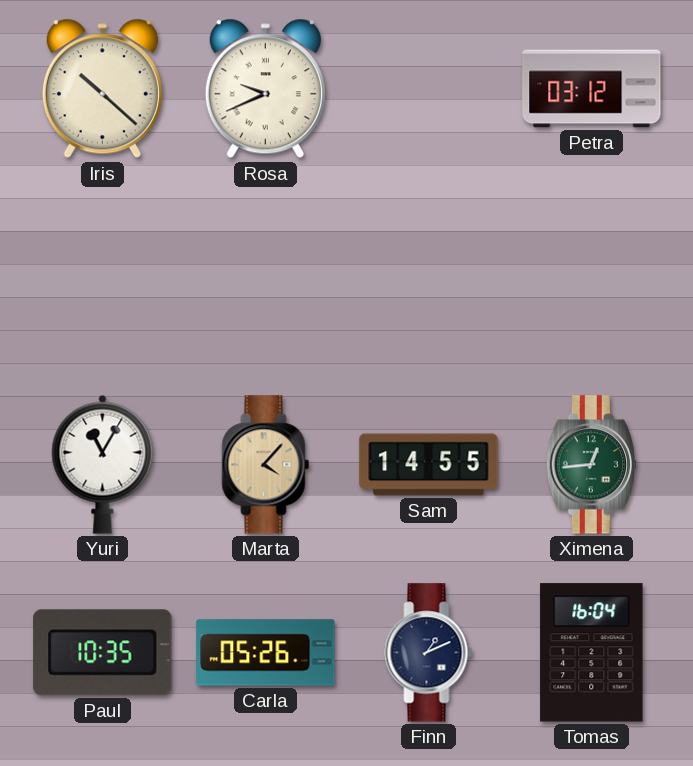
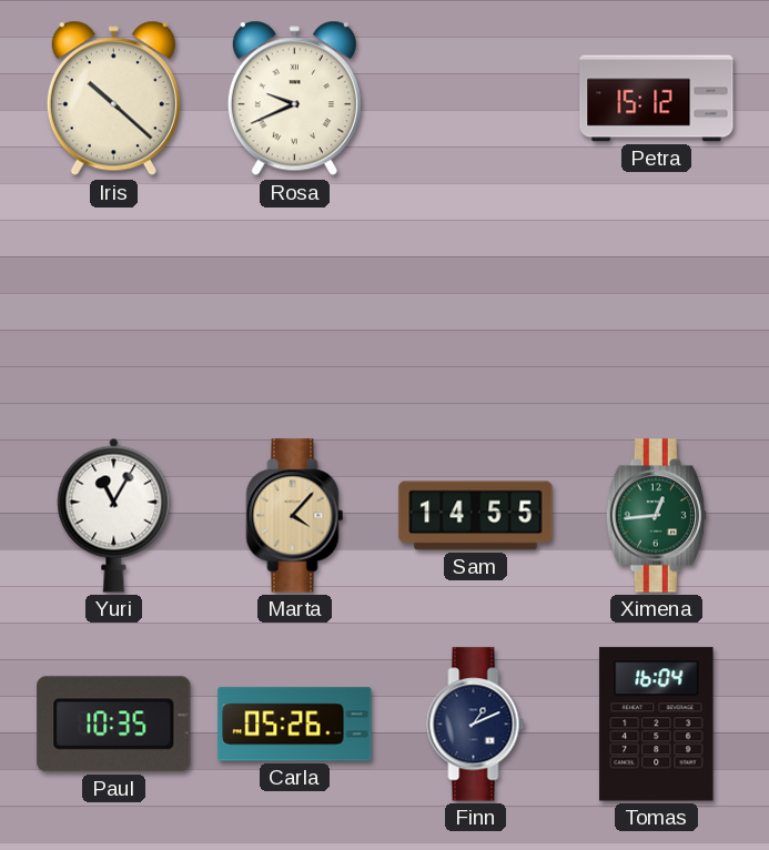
Petra: 03:12 -> 15:12 (657, 99)
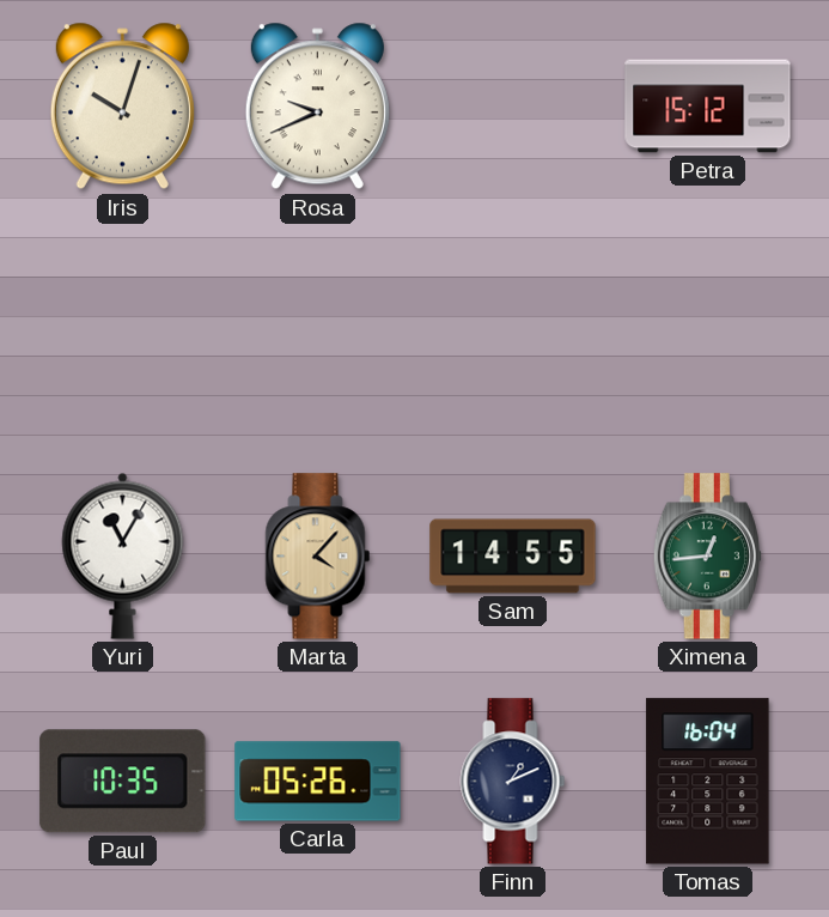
Iris: 10:22 -> 10:03 (122, 107)
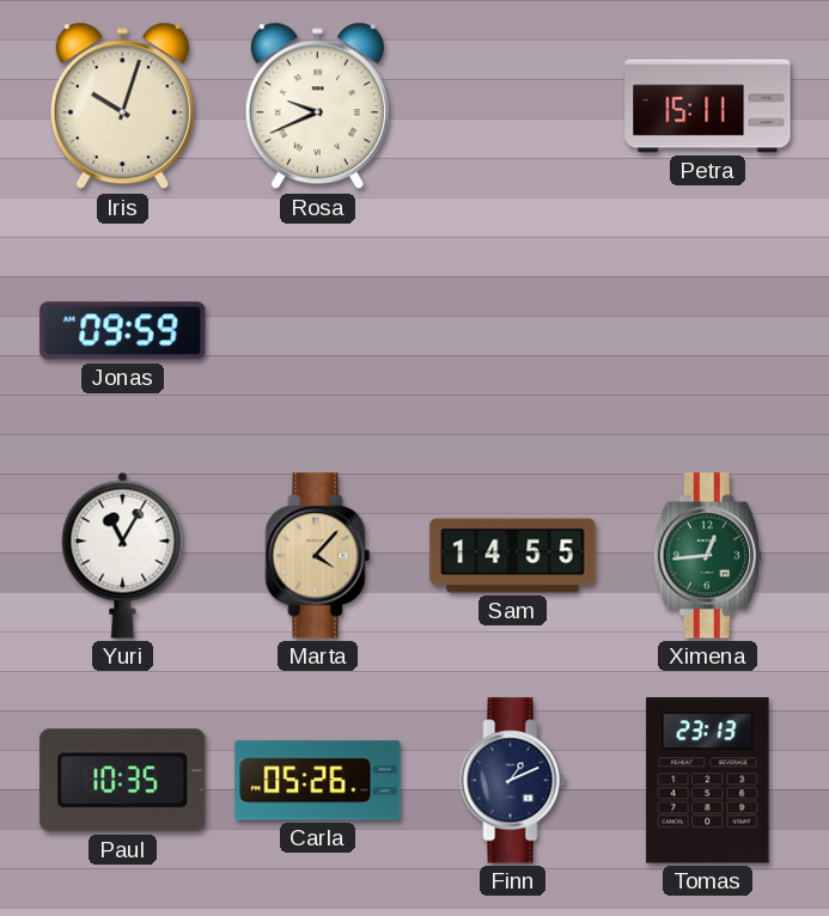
Petra: 15:12 -> 15:11 (708, 106)
Jonas: none -> 09:59 (123, 331)
Tomas: 16:04 -> 23:13 (708, 781)
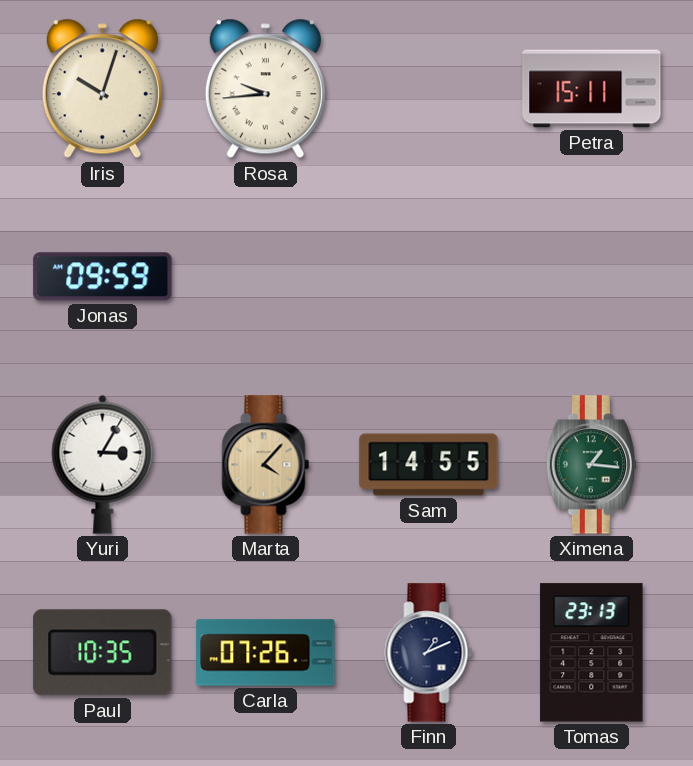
Rosa: 9:41 -> 9:44 (265, 89)
Yuri: 11:05 -> 3:05 (103, 464)
Ximena: 12:44 -> 1:16 (591, 465)
Carla: 05:26 -> 07:26 (266, 653)
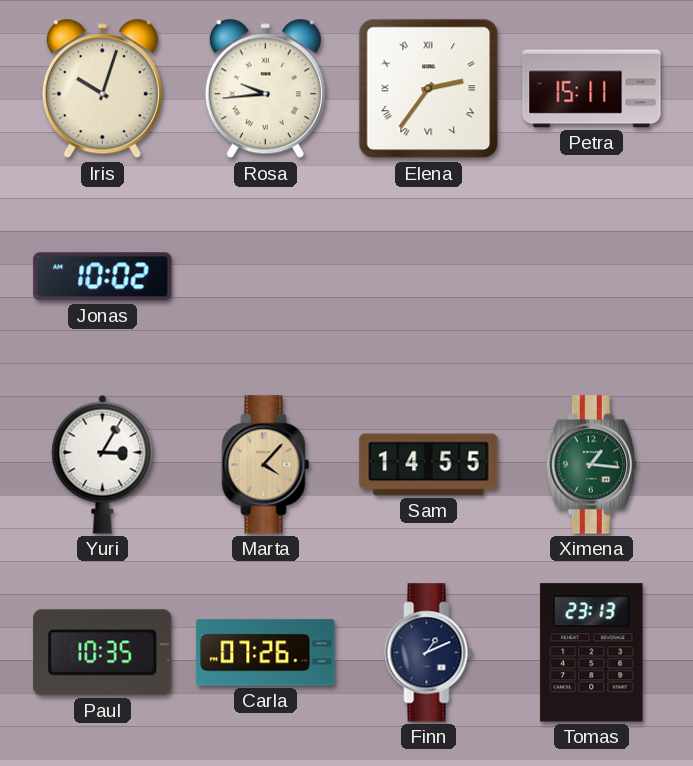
Elena: none -> 2:36 (429, 89)
Jonas: 09:59 -> 10:02 (103, 277)
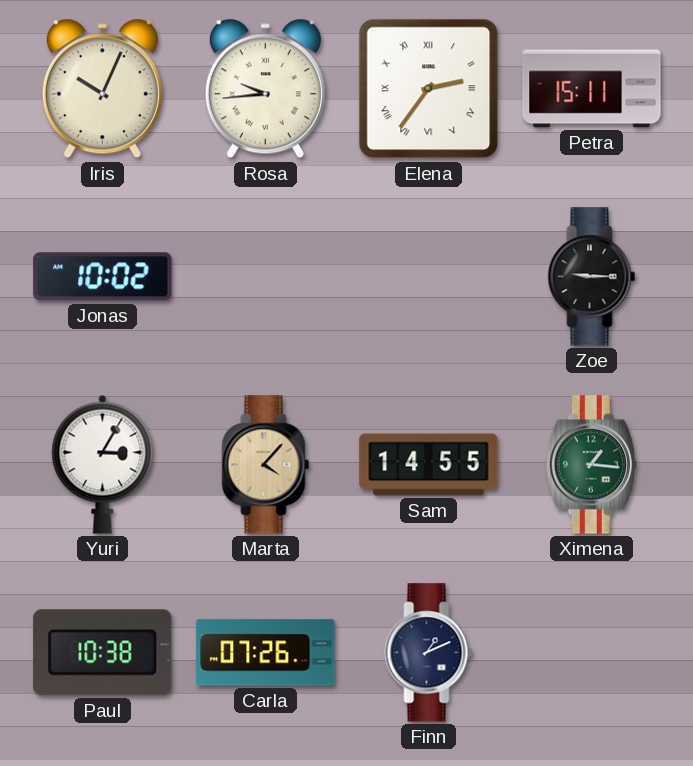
Iris: 10:03 -> 10:04 (102, 89)
Zoe: none -> 9:15 (592, 277)
Paul: 10:35 -> 10:38 (103, 653)
Tomas: 23:13 -> none (592, 653)
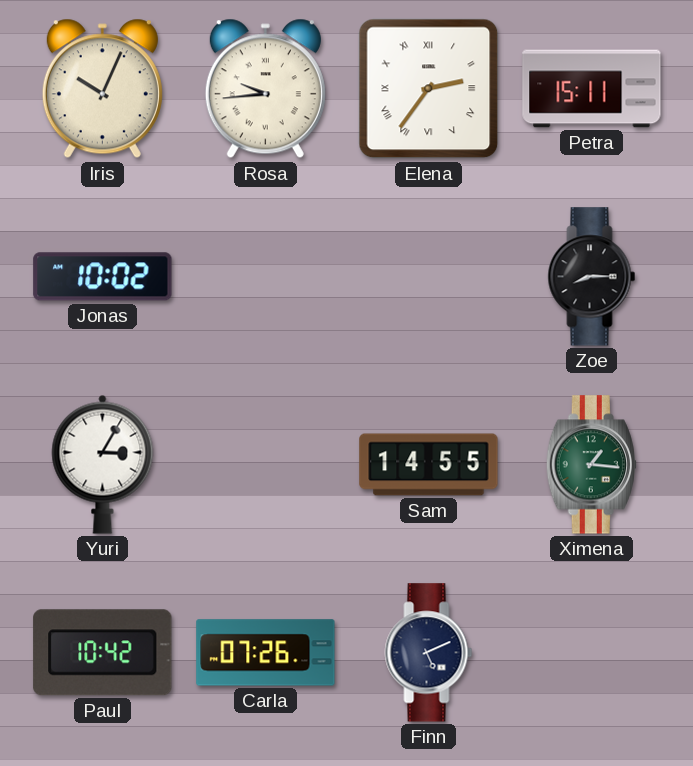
Zoe: 9:15 -> 8:15 (592, 277)
Marta: 4:07 -> none (266, 465)
Paul: 10:38 -> 10:42 (103, 653)
Finn: 1:11 -> 5:11 (429, 653)
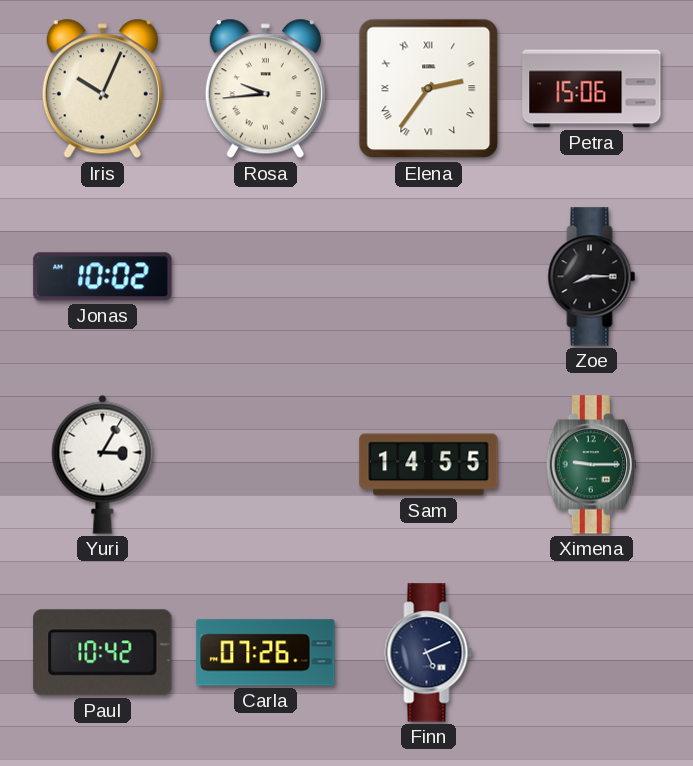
Petra: 15:11 -> 15:06 (592, 89)
Ximena: 1:16 -> 9:15 (591, 465)
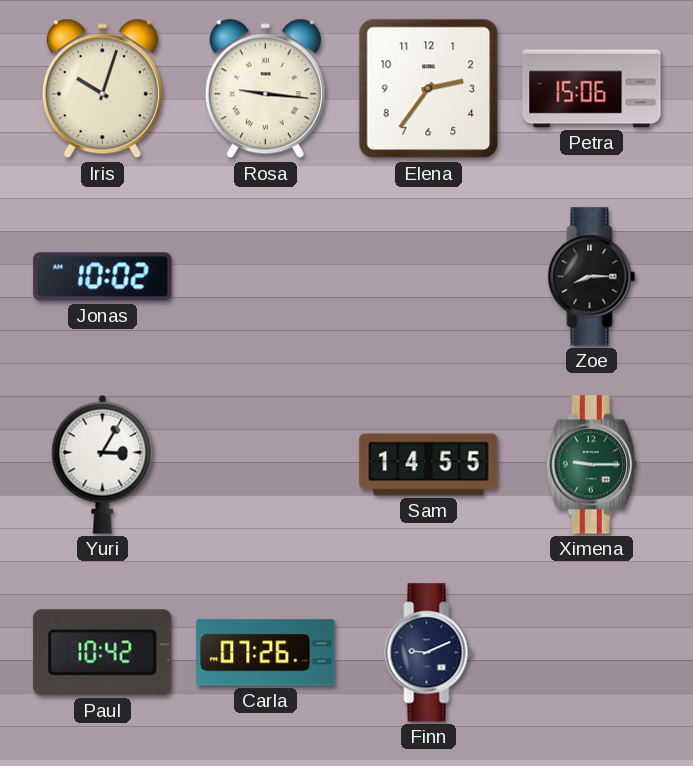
Iris: 10:04 -> 10:03 (102, 89)
Rosa: 9:44 -> 9:16 (265, 89)
Elena numerals: Roman -> Arabic (429, 89)
Finn: 5:11 -> 9:11 (429, 653)
